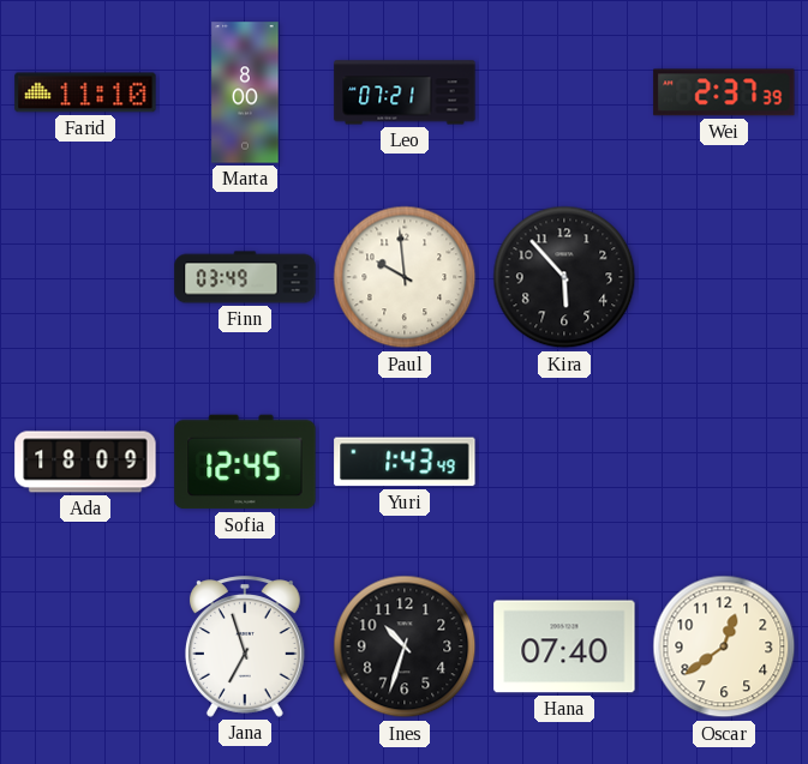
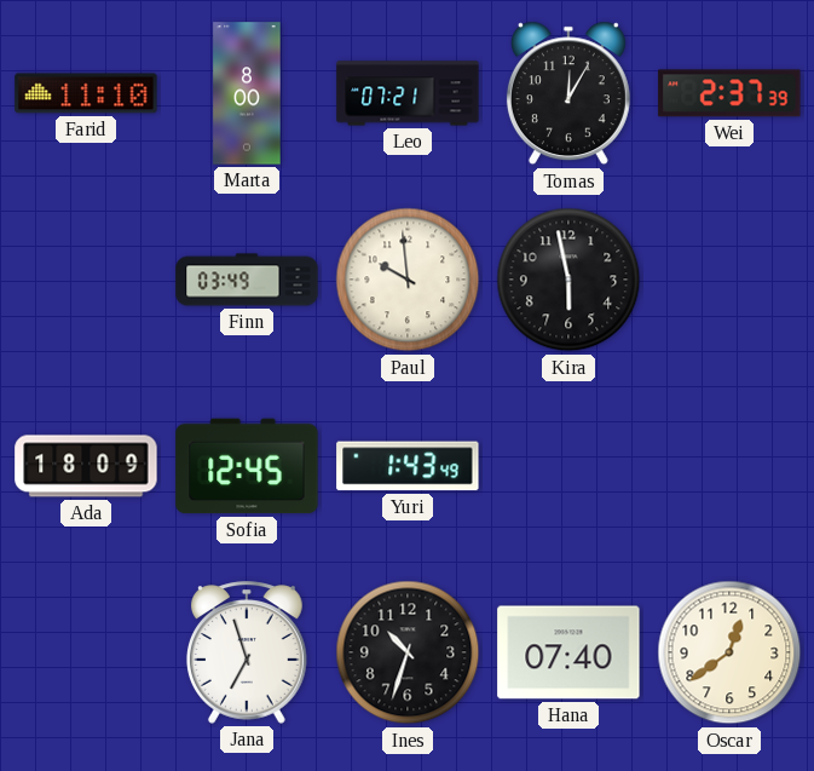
Tomas: none -> 12:05 (568, 93)
Kira: 5:53 -> 5:58 (568, 280)
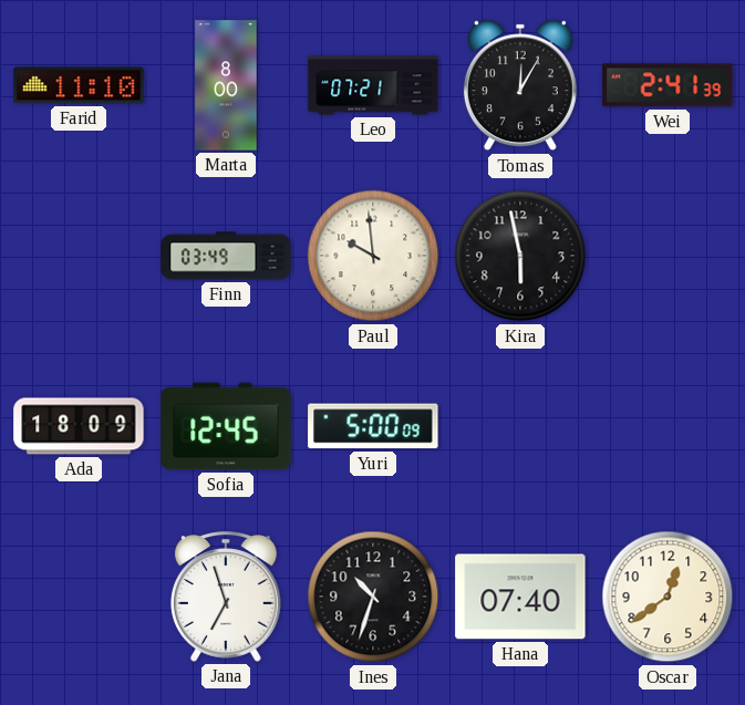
Wei: 2:37 -> 2:41 (668, 85)
Yuri: 1:43 -> 5:00 (373, 426)
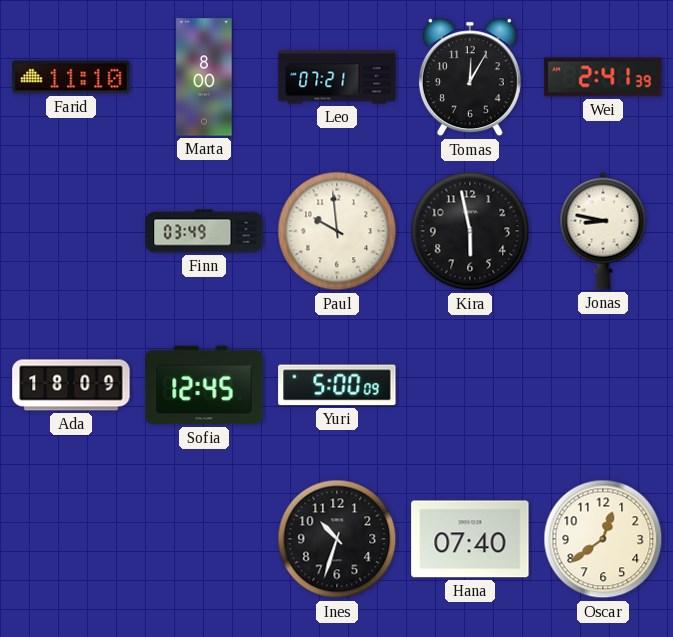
Jonas: none -> 8:47 (603, 231)
Jana: 6:57 -> none (226, 597)
